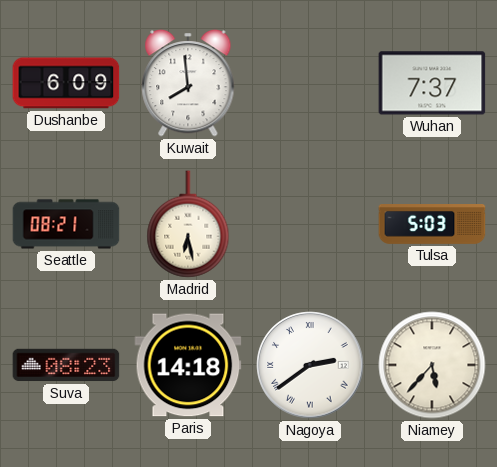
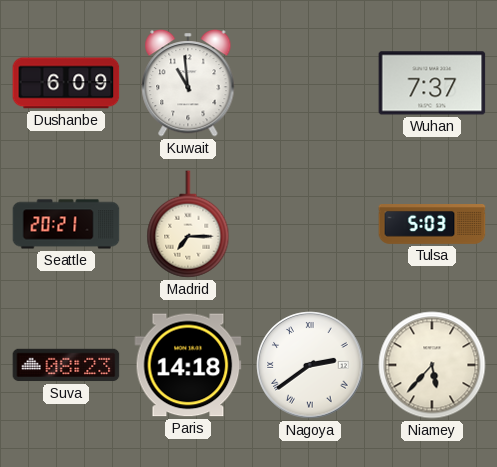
Kuwait: 7:59 -> 10:59 (188, 83)
Seattle: 08:21 -> 20:21 (66, 224)
Madrid: 6:28 -> 7:15 (188, 224)
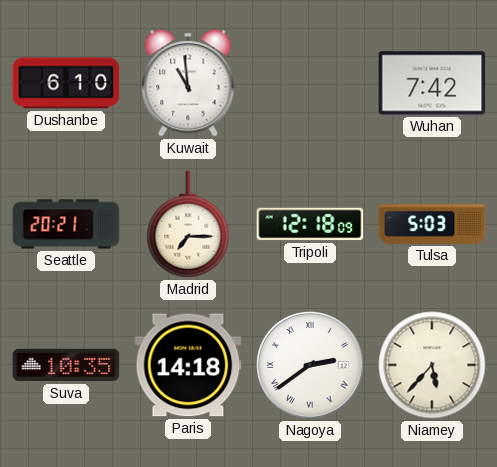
Dushanbe: 6:09 -> 6:10 (66, 83)
Wuhan: 7:37 -> 7:42 (432, 83)
Tripoli: none -> 12:18 (310, 224)
Suva: 08:23 -> 10:35 (66, 365)
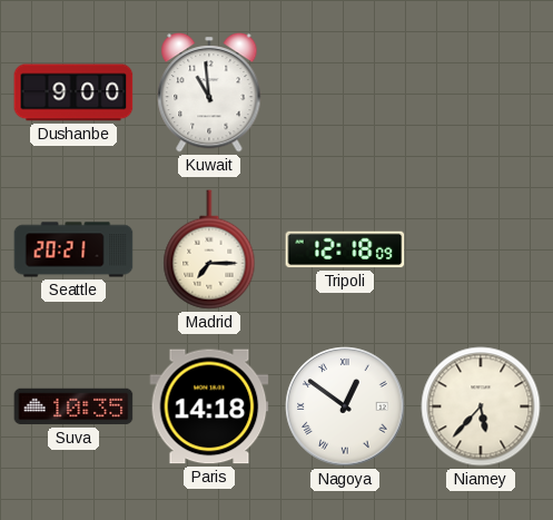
Dushanbe: 6:10 -> 9:00 (73, 92)
Wuhan: 7:42 -> none (432, 83)
Tulsa: 5:03 -> none (432, 225)
Nagoya: 2:39 -> 12:51 (345, 406)
